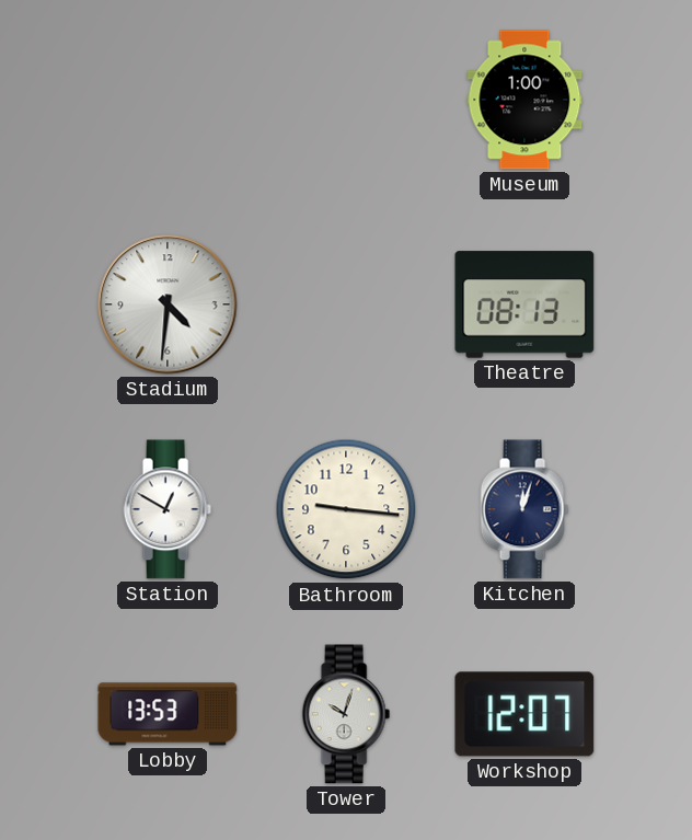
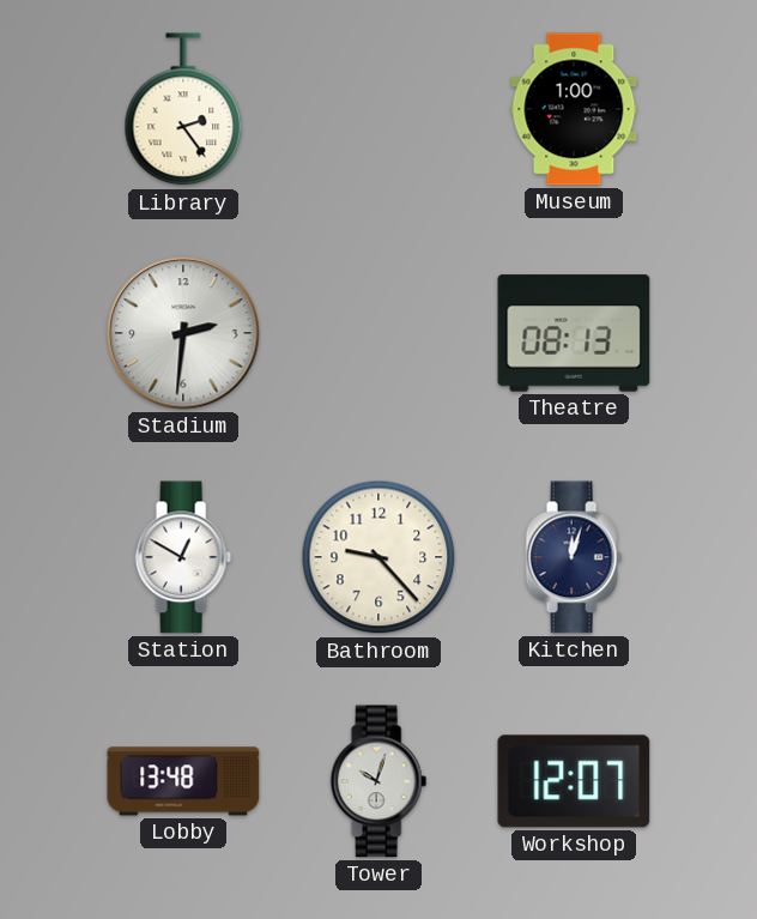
Library: none -> 2:24 (183, 110)
Stadium: 4:31 -> 2:31 (183, 333)
Bathroom: 9:16 -> 9:23 (378, 557)
Lobby: 13:53 -> 13:48 (183, 781)
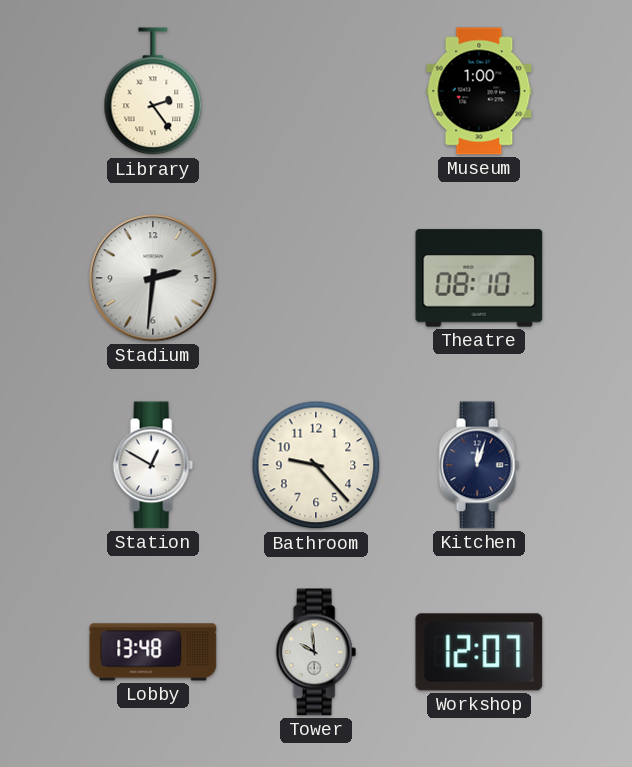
Theatre: 08:13 -> 08:10 (479, 278)
Tower: 10:03 -> 9:59 (316, 652)
